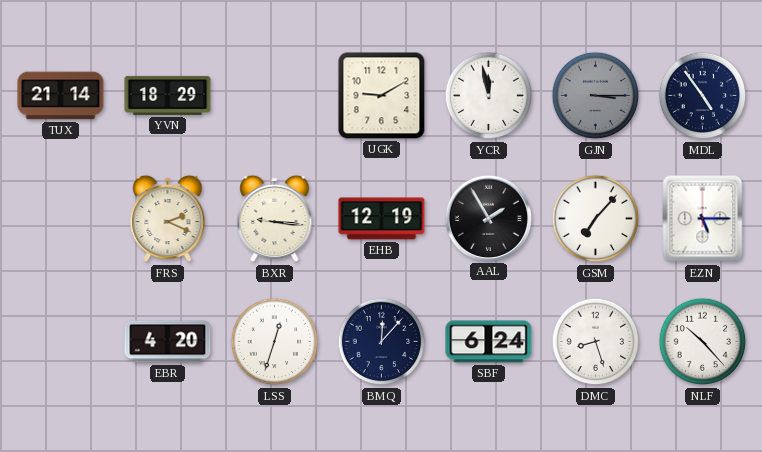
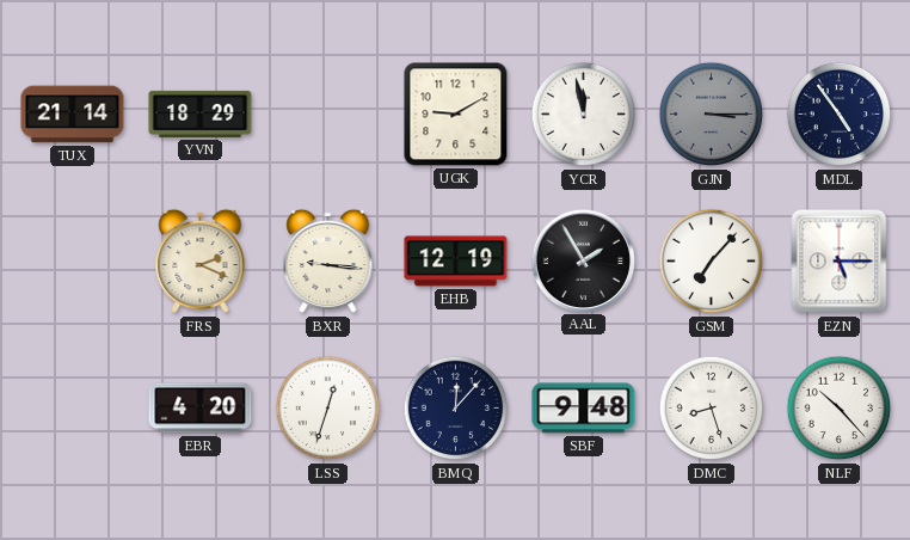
SBF: 6:24 -> 9:48 (584, 409)
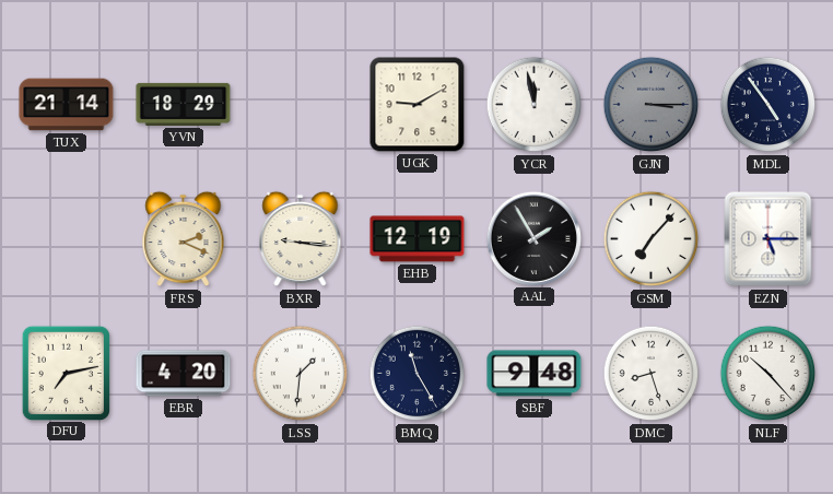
DFU: none -> 7:13 (66, 373)
LSS: 12:33 -> 1:31 (301, 374)
BMQ: 12:07 -> 11:25 (418, 374)
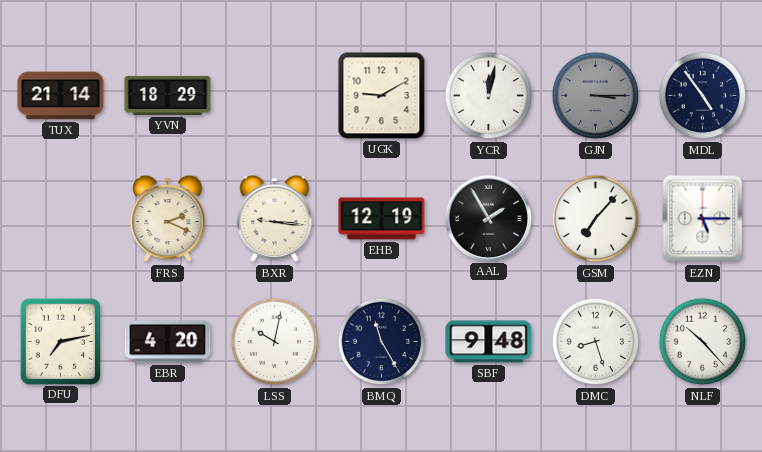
YCR: 11:58 -> 12:02 (489, 96)
LSS: 1:31 -> 10:02 (275, 342)
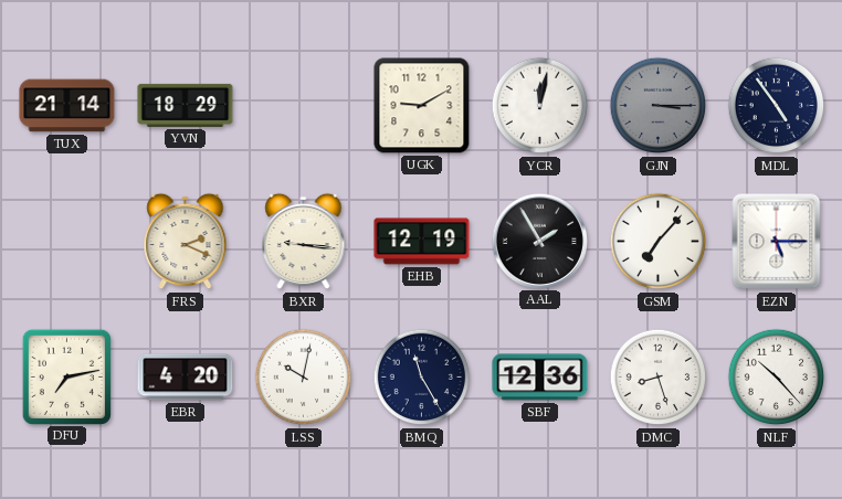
SBF: 9:48 -> 12:36 (540, 378)
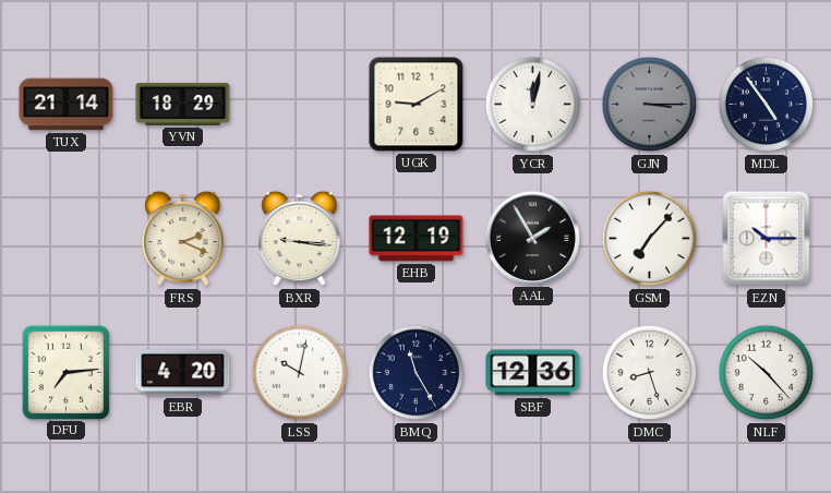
EZN: 5:15 -> 10:15 (767, 239)
DFU: 7:13 -> 7:14 (65, 372)
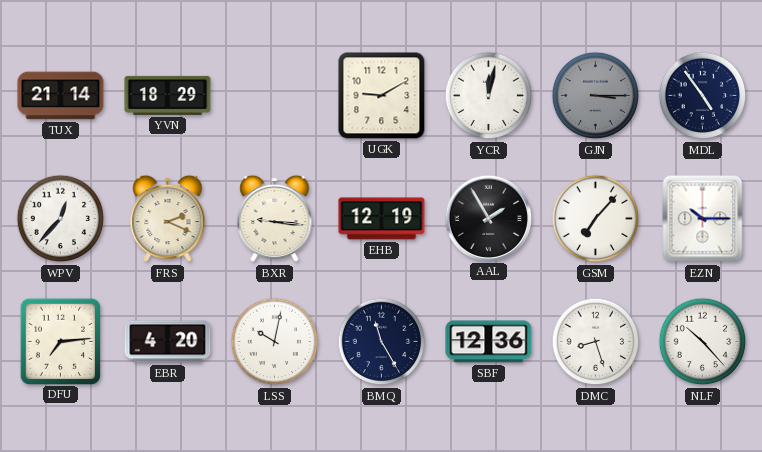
WPV: none -> 12:37 (61, 219)
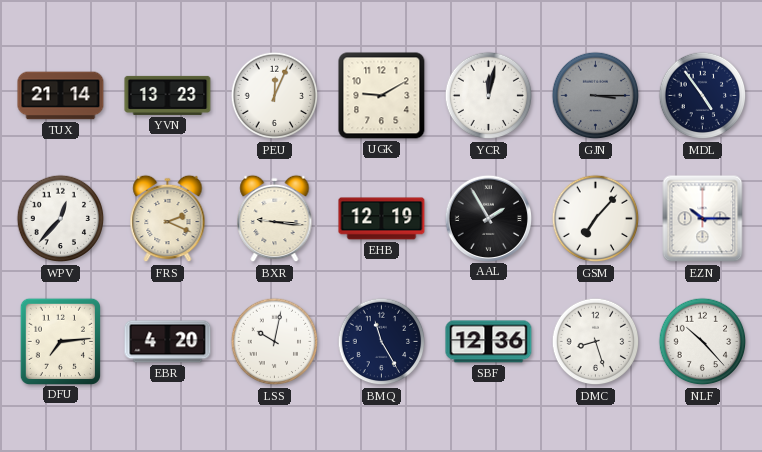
YVN: 18:29 -> 13:23 (168, 95)
PEU: none -> 12:04 (275, 96)
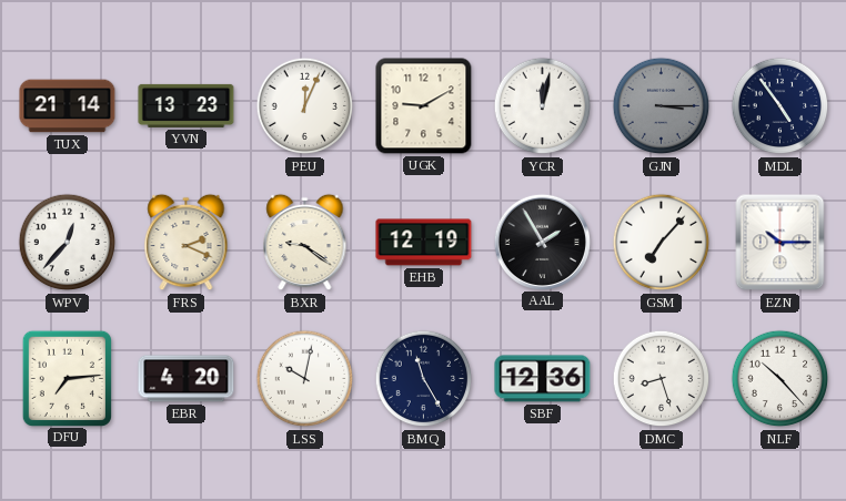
BXR: 9:16 -> 9:21 (305, 243)
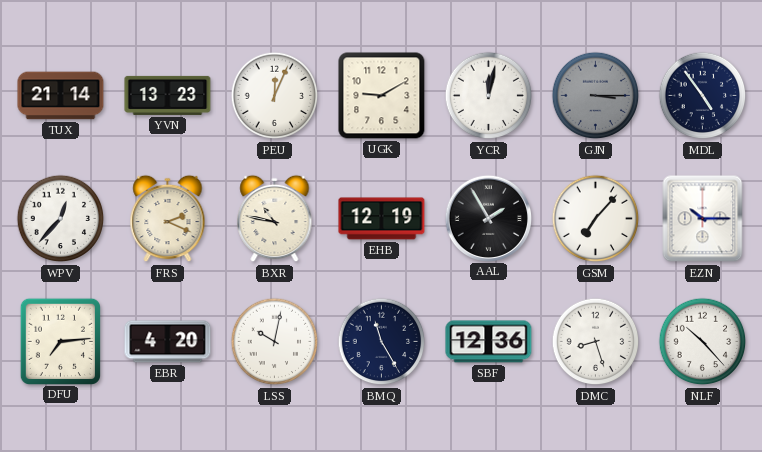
BXR: 9:21 -> 10:47 (275, 219)
